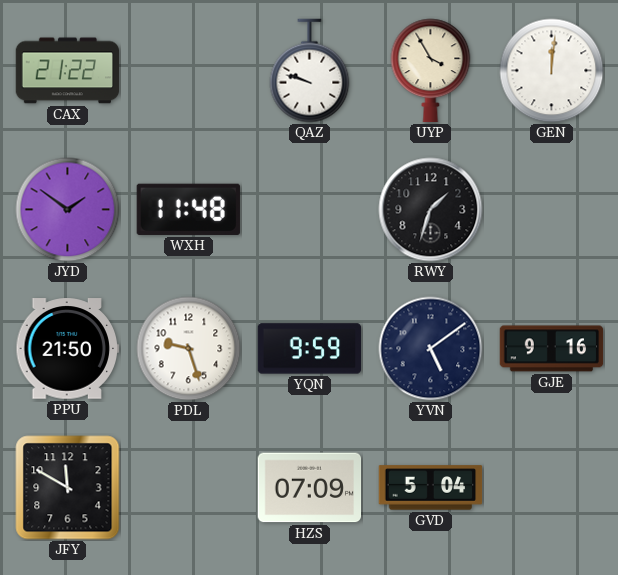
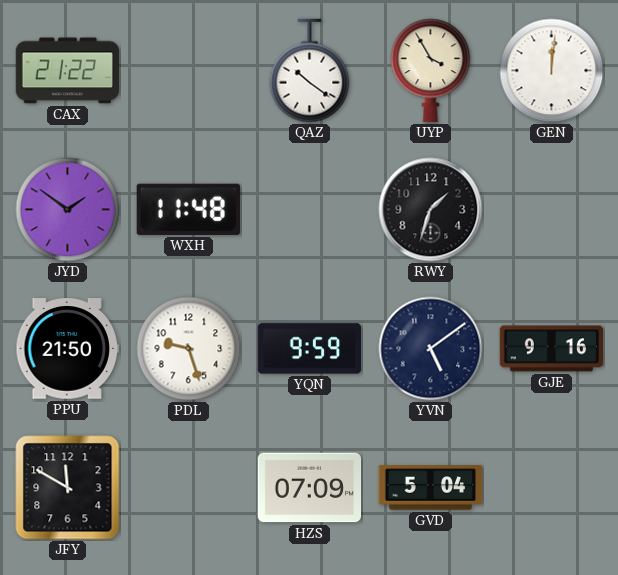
QAZ: 9:48 -> 10:21 (310, 71)
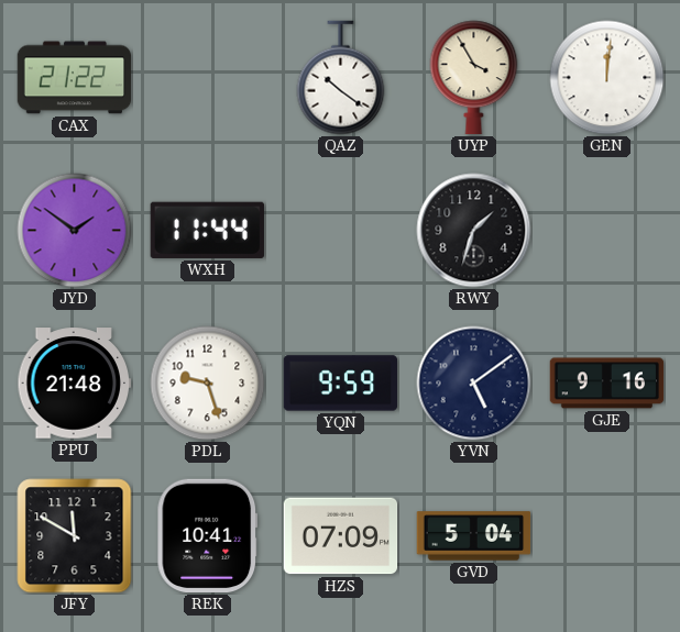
WXH: 11:48 -> 11:44 (207, 230)
PPU: 21:50 -> 21:48 (75, 384)
REK: none -> 10:41 (208, 536)
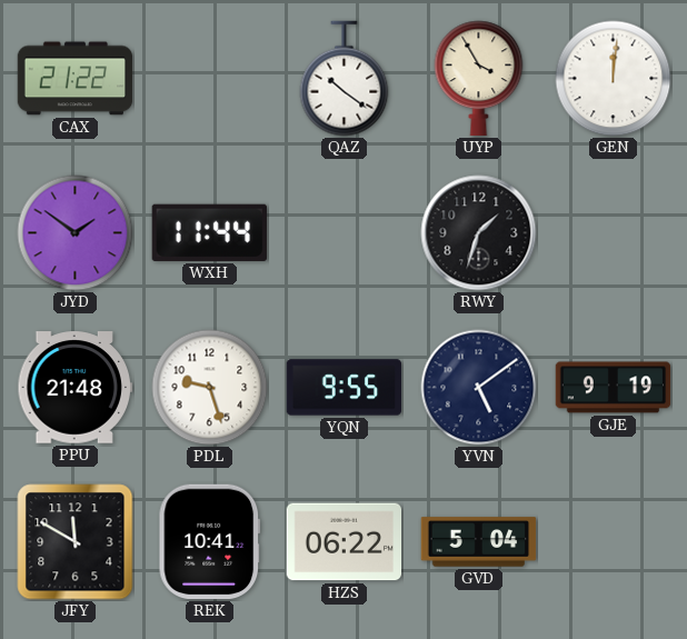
YQN: 9:59 -> 9:55 (345, 388)
GJE: 9:16 -> 9:19 (614, 388)
HZS: 07:09 -> 06:22 (345, 542)
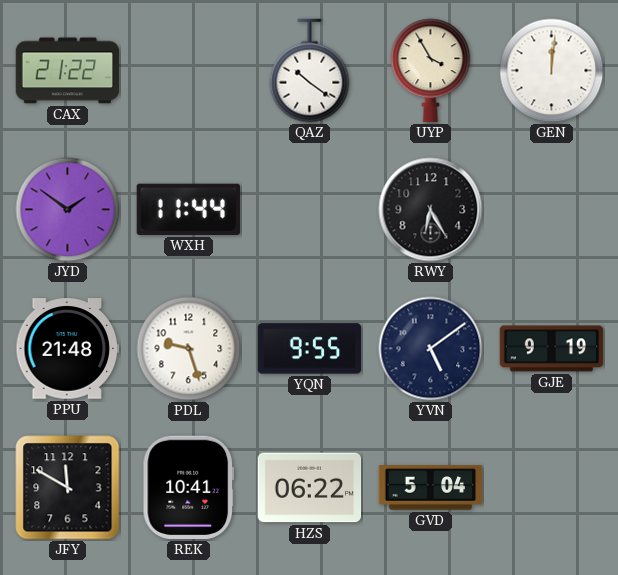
RWY: 1:33 -> 6:25 (431, 210)
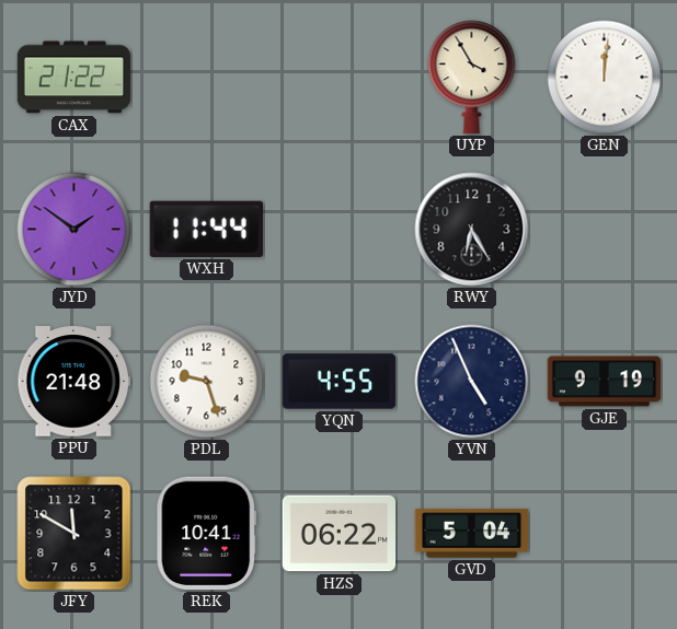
QAZ: 10:21 -> none (310, 71)
YQN: 9:55 -> 4:55 (340, 382)
YVN: 5:09 -> 4:56 (472, 382)
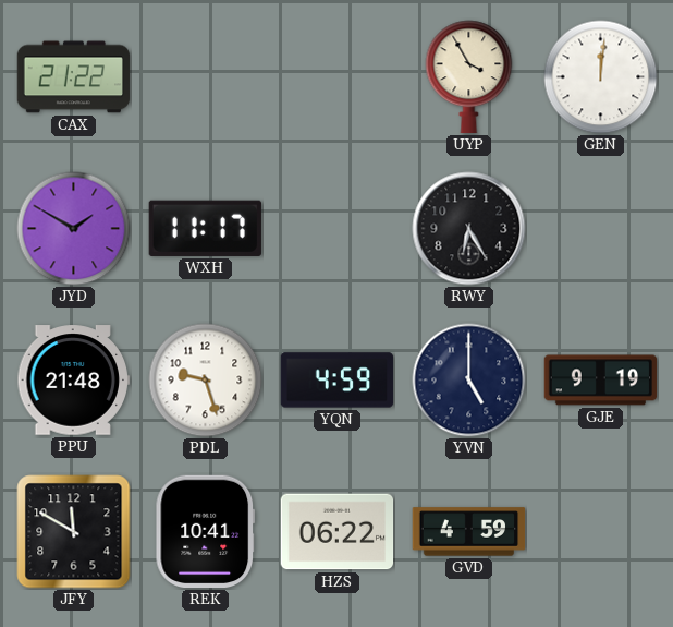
JYD: 1:51 -> 1:50 (74, 229)
WXH: 11:44 -> 11:17 (205, 228)
YQN: 4:55 -> 4:59 (338, 381)
YVN: 4:56 -> 5:00 (469, 381)
GVD: 5:04 -> 4:59 (469, 532)
